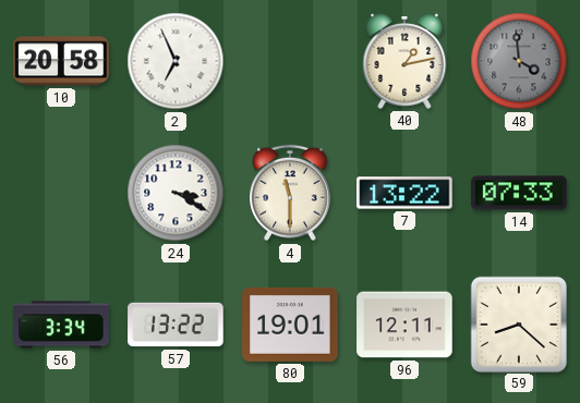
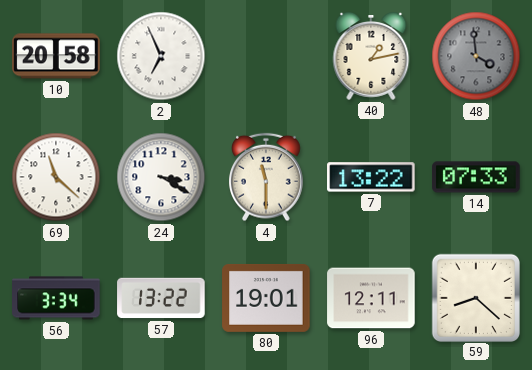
69: none -> 11:22 (56, 177)
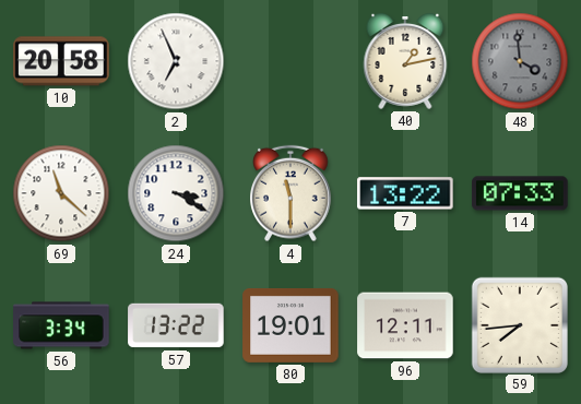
59: 8:22 -> 7:44 (519, 324)
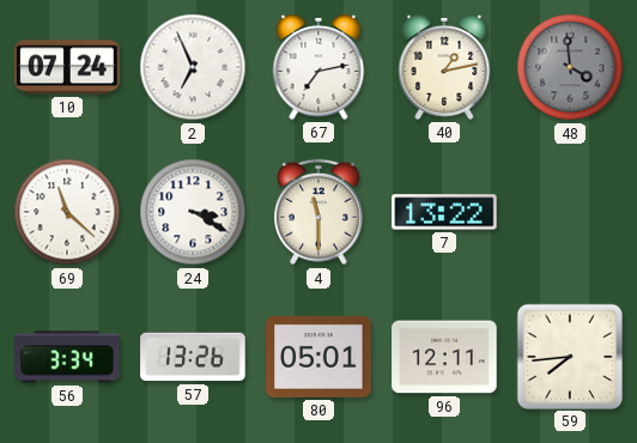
10: 20:58 -> 07:24 (67, 67)
67: none -> 7:13 (318, 68)
14: 07:33 -> none (520, 193)
57: 13:22 -> 13:26 (193, 357)
80: 19:01 -> 05:01 (318, 357)
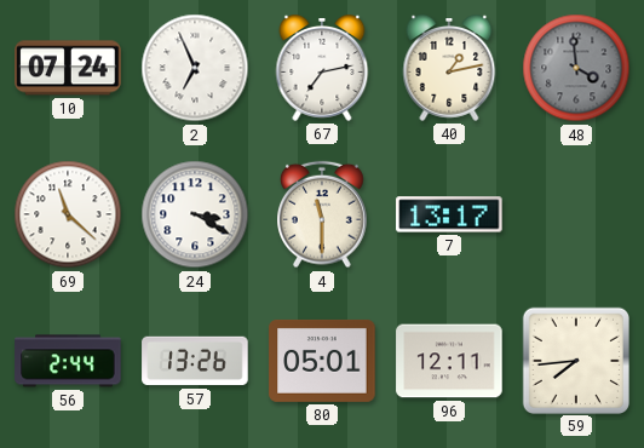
7: 13:22 -> 13:17 (449, 214)
56: 3:34 -> 2:44 (68, 361)
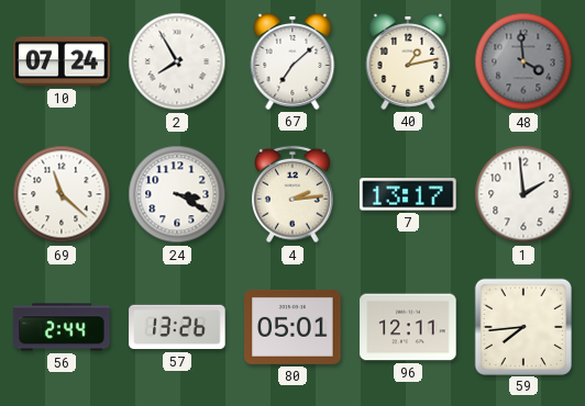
2: 6:56 -> 7:55 (177, 61)
67: 7:13 -> 7:08 (292, 63)
4: 11:30 -> 2:14 (294, 194)
1: none -> 1:59 (523, 194)
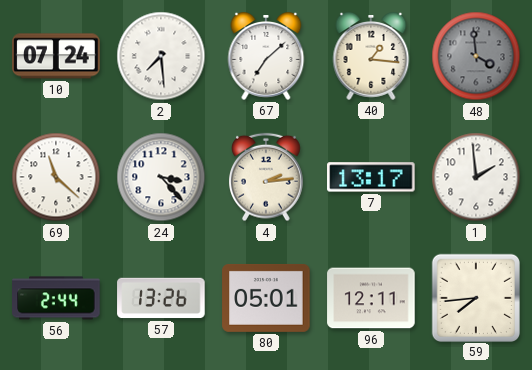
2: 7:55 -> 7:29 (161, 56)
40: 1:13 -> 1:16 (371, 57)
24: 3:20 -> 3:23 (161, 177)
